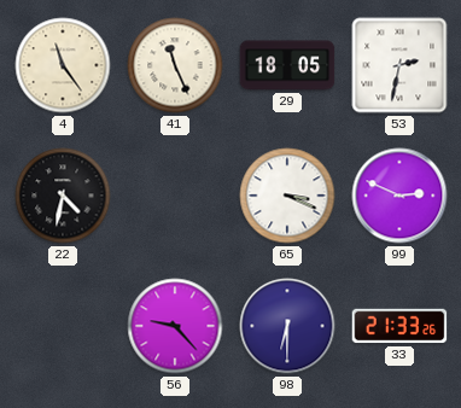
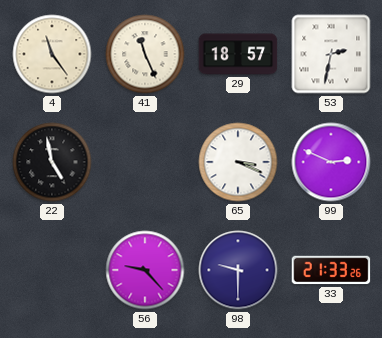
29: 18:05 -> 18:57 (238, 54)
22: 4:32 -> 4:58 (52, 162)
98: 6:30 -> 9:30 (238, 270)
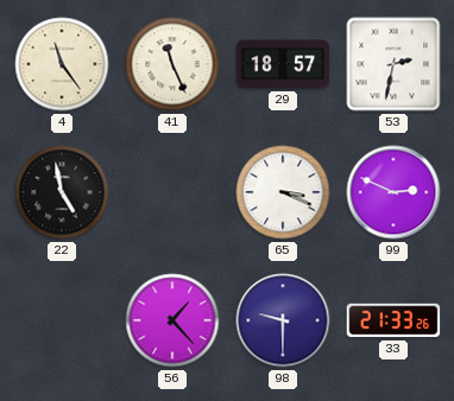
56: 9:23 -> 1:23 (172, 320)
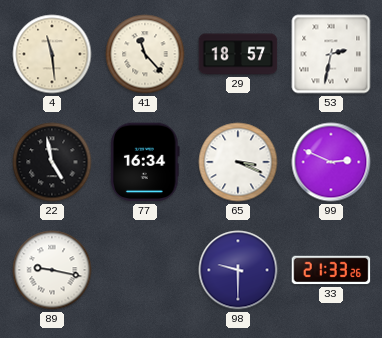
4: 11:24 -> 11:29 (52, 54)
41: 11:26 -> 11:23 (145, 54)
77: none -> 16:34 (146, 162)
89: none -> 9:17 (52, 270)
56: 1:23 -> none (172, 320)
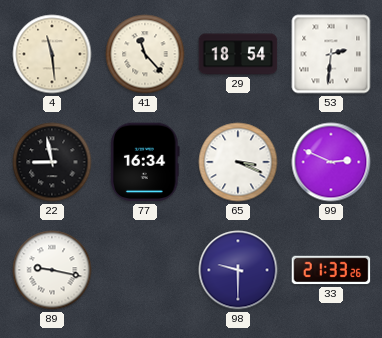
29: 18:57 -> 18:54 (238, 54)
53: 2:32 -> 2:31 (331, 54)
22: 4:58 -> 8:58 (52, 162)
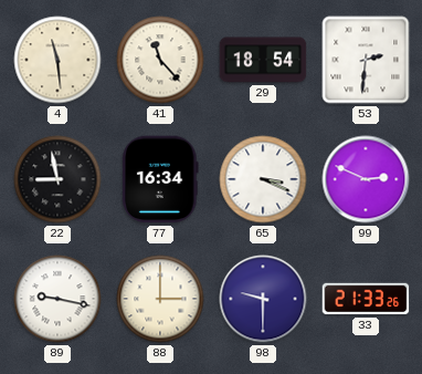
88: none -> 3:00 (160, 299)
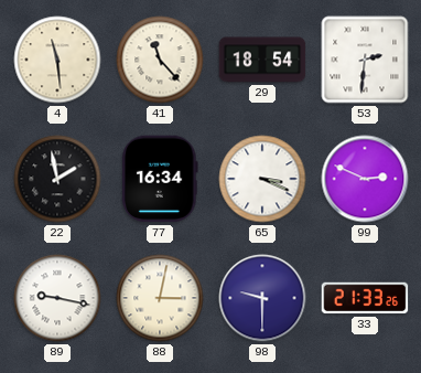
22: 8:58 -> 1:58 (57, 179)
88: 3:00 -> 3:02 (160, 298)
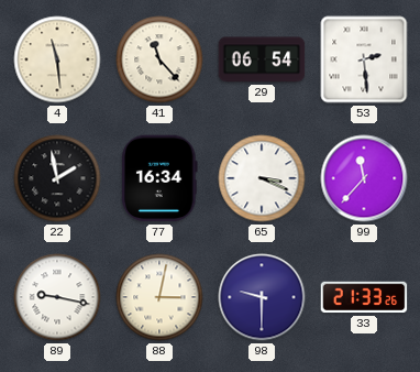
29: 18:54 -> 06:54 (262, 59)
53: 2:31 -> 2:29 (364, 59)
99: 2:49 -> 11:37 (364, 178)
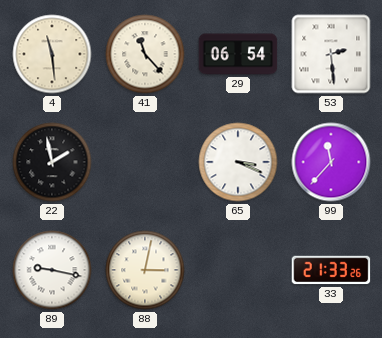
77: 16:34 -> none (161, 178)
98: 9:30 -> none (262, 297)
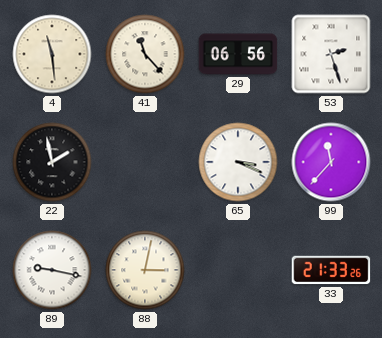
29: 06:54 -> 06:56 (238, 54)
53: 2:29 -> 2:27 (331, 54)
